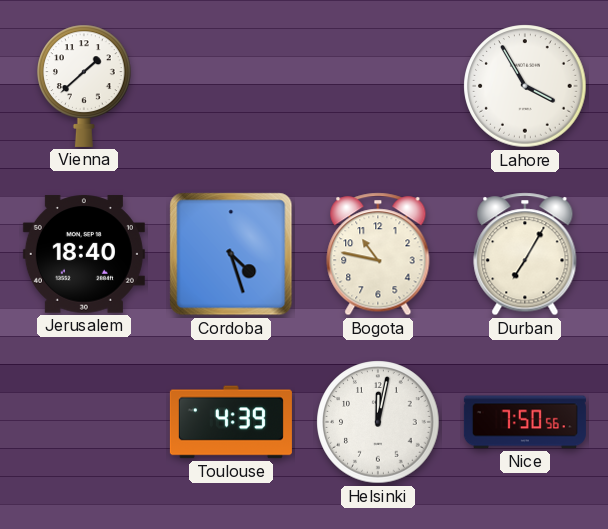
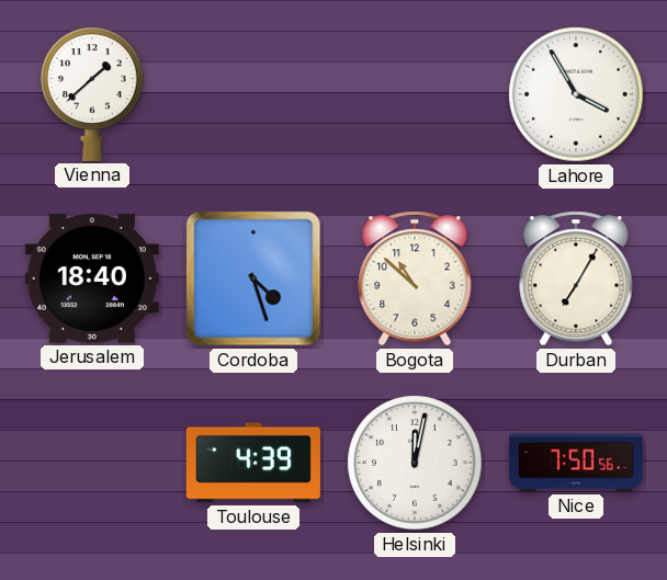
Bogota: 10:47 -> 10:52 (415, 278)
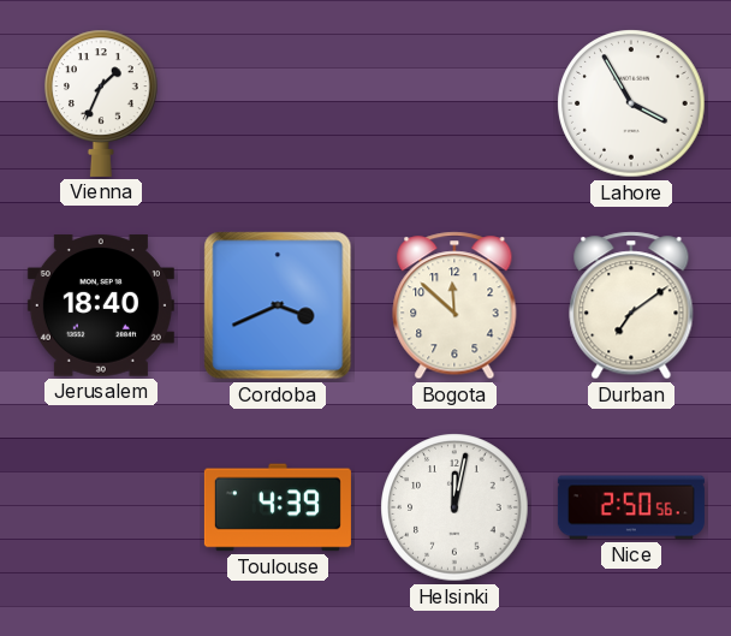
Vienna: 1:38 -> 1:34 (102, 103)
Cordoba: 4:27 -> 3:41 (278, 305)
Bogota: 10:52 -> 11:52 (454, 305)
Durban: 7:05 -> 7:09 (631, 305)
Nice: 7:50 -> 2:50 (631, 507)
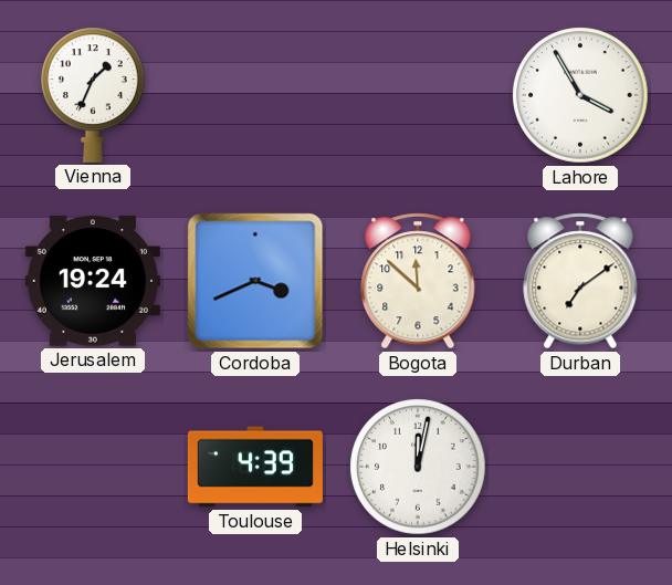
Jerusalem: 18:40 -> 19:24 (93, 281)
Nice: 2:50 -> none (631, 507)
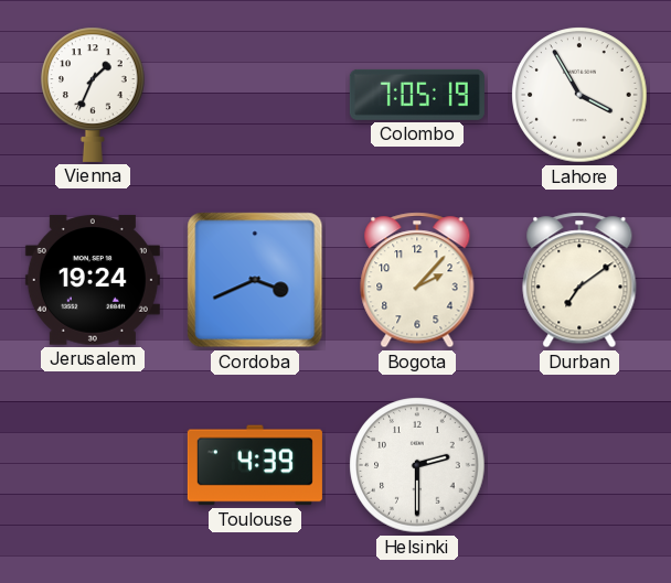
Colombo: none -> 7:05 (417, 95)
Bogota: 11:52 -> 2:07 (417, 280)
Helsinki: 12:02 -> 2:30 (417, 465)
